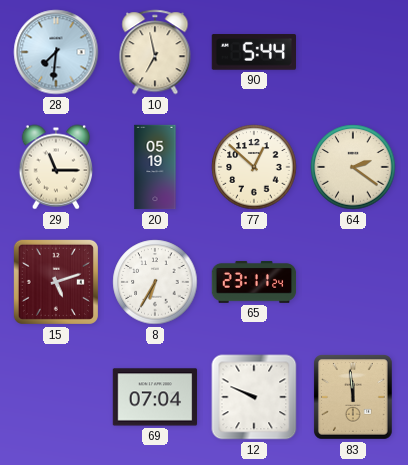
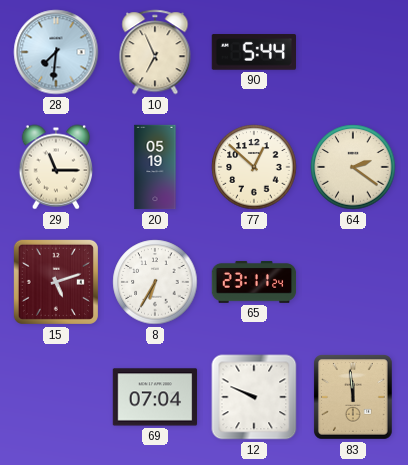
10: 6:58 -> 6:56 (155, 52)
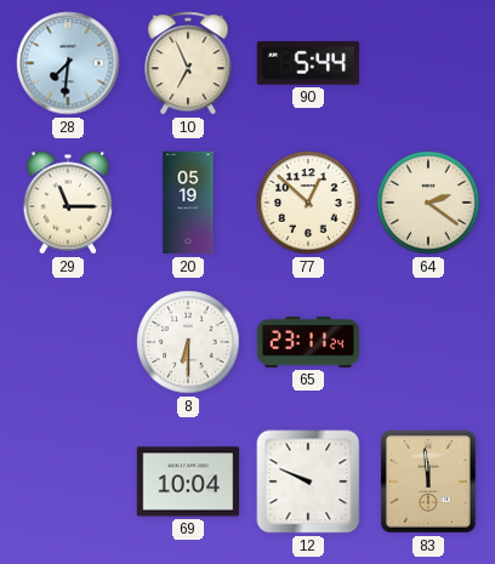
15: 5:12 -> none (56, 282)
8: 6:35 -> 6:30 (188, 342)
69: 07:04 -> 10:04 (188, 482)
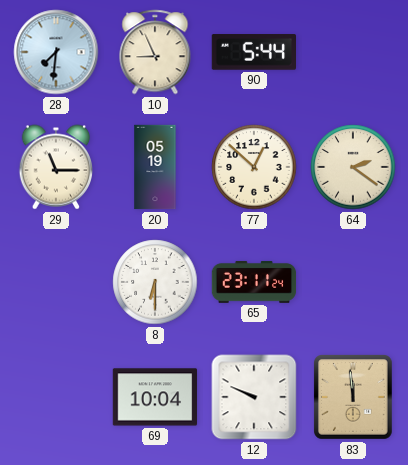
10: 6:56 -> 8:56 (155, 52)
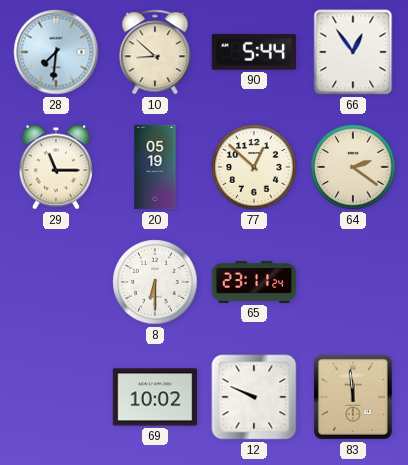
10: 8:56 -> 8:52 (155, 52)
66: none -> 12:54 (353, 52)
69: 10:04 -> 10:02 (155, 397)
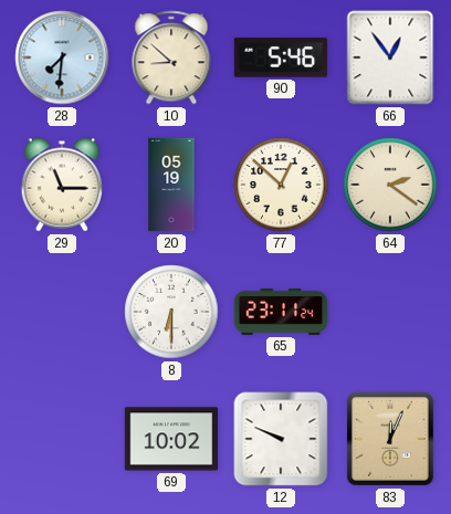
90: 5:44 -> 5:46 (281, 57)
83: 11:59 -> 12:04 (391, 440)
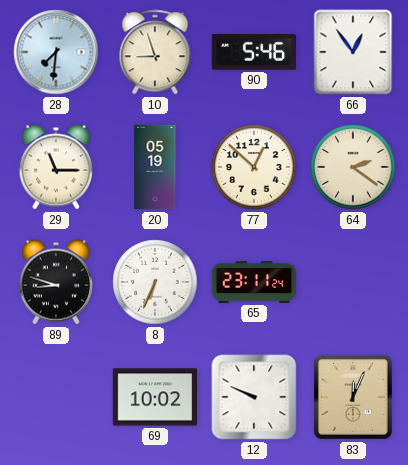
10: 8:52 -> 8:57 (155, 52)
89: none -> 8:48 (55, 282)
8: 6:30 -> 6:34 (155, 282)
